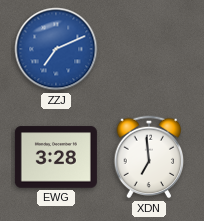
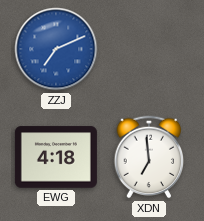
EWG: 3:28 -> 4:18 (56, 157)
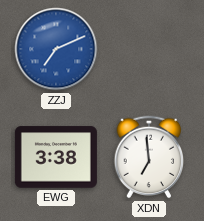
EWG: 4:18 -> 3:38 (56, 157)
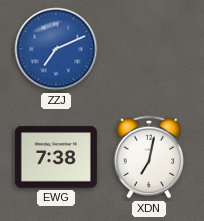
EWG: 3:38 -> 7:38 (56, 157)
XDN: 6:59 -> 7:02 (149, 157)
